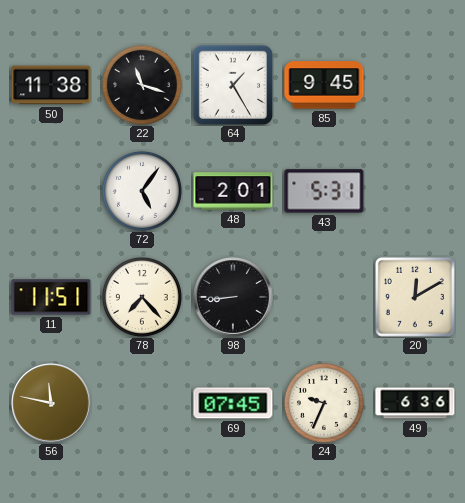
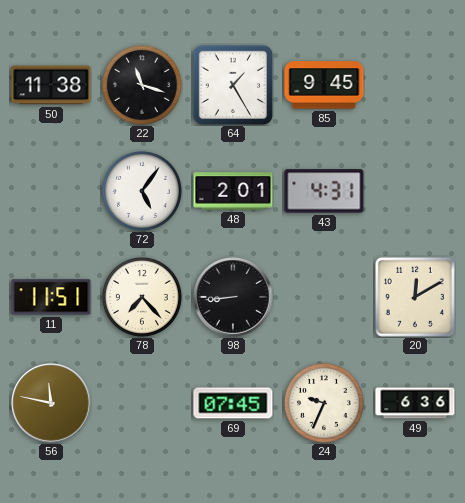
43: 5:31 -> 4:31 (324, 191)
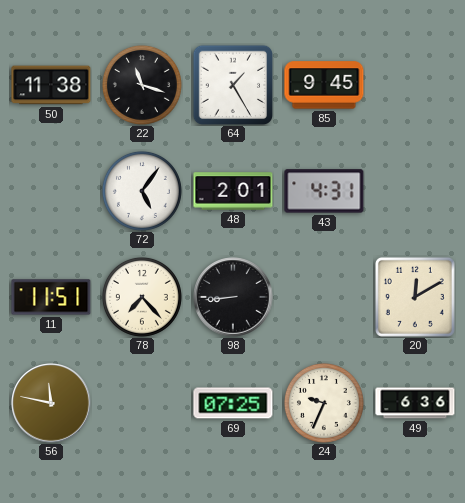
69: 07:45 -> 07:25 (233, 403)
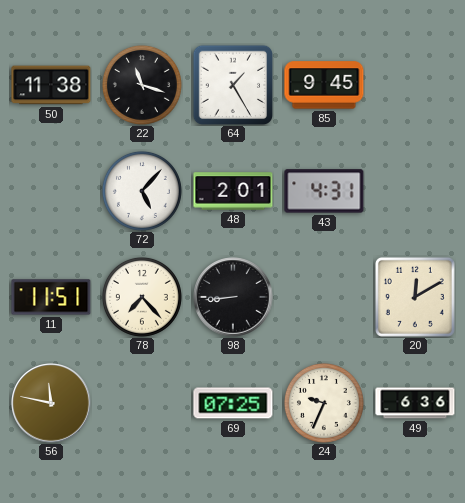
72: 5:06 -> 5:07 (142, 191)
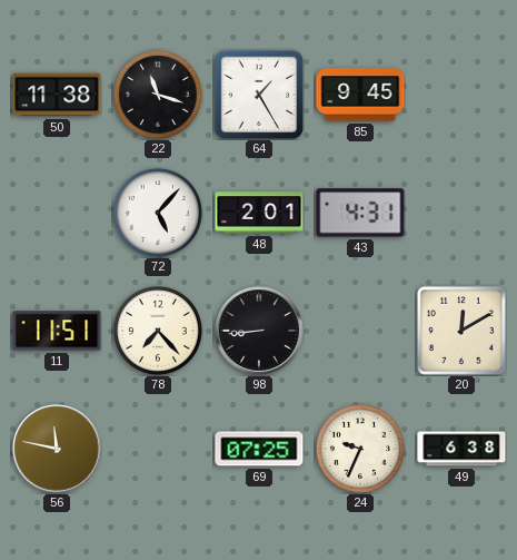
49: 6:36 -> 6:38 (461, 449)
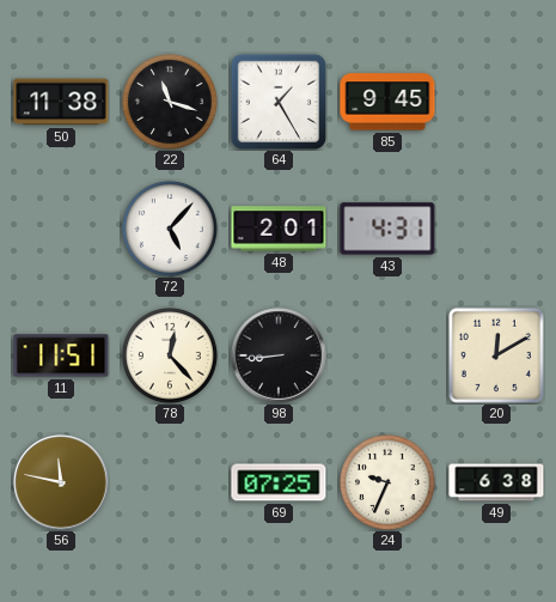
78: 7:23 -> 12:23 (170, 355)
